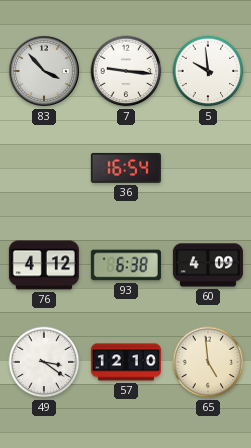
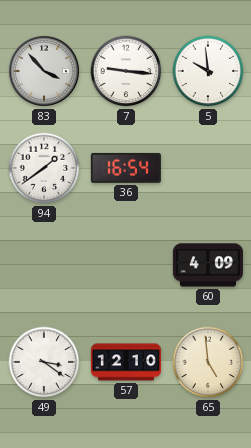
94: none -> 1:39 (44, 168)
76: 4:12 -> none (44, 265)
93: 6:38 -> none (126, 265)
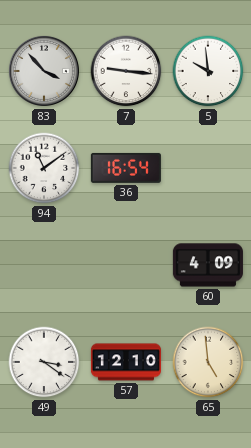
94: 1:39 -> 11:09 (44, 168)
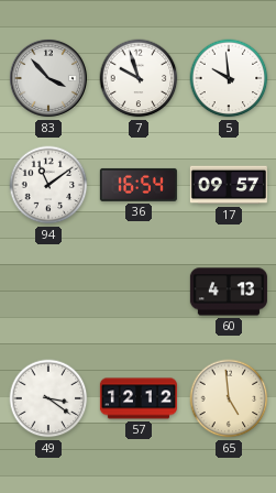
7: 9:16 -> 9:57 (139, 78)
17: none -> 09:57 (229, 185)
60: 4:09 -> 4:13 (229, 292)
57: 12:10 -> 12:12 (139, 398)
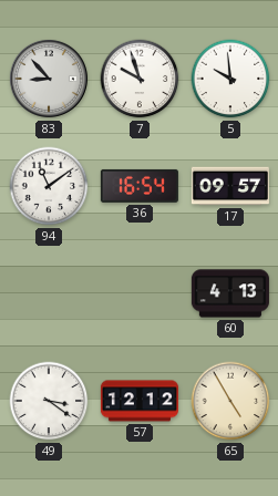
83: 3:53 -> 8:53 (49, 79)
65: 4:59 -> 4:55 (230, 401)
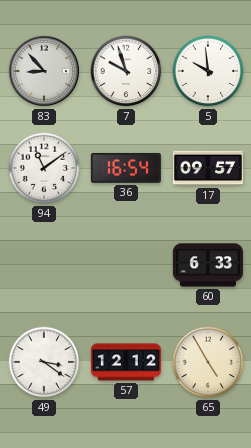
60: 4:13 -> 6:33 (208, 265)
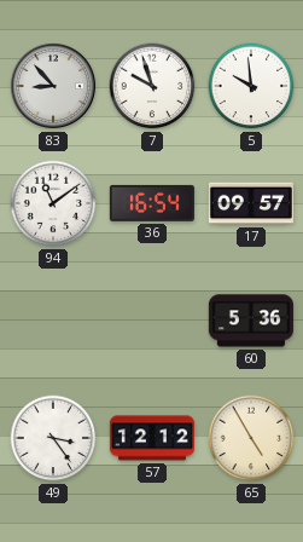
60: 6:33 -> 5:36 (251, 321)
49: 3:21 -> 3:24 (53, 438)
